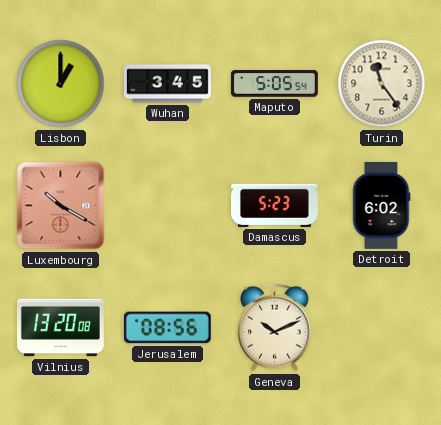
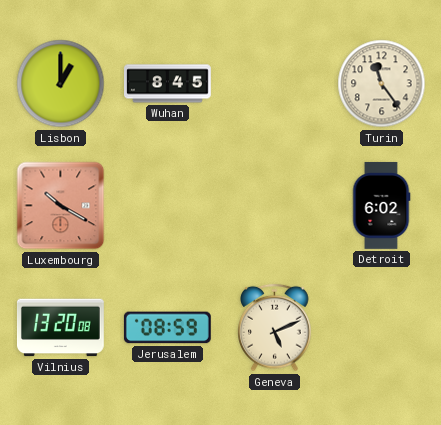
Wuhan: 3:45 -> 8:45 (168, 84)
Maputo: 5:05 -> none (275, 84)
Damascus: 5:23 -> none (275, 205)
Jerusalem: 08:56 -> 08:59 (167, 328)
Geneva: 10:11 -> 5:11 (275, 328)
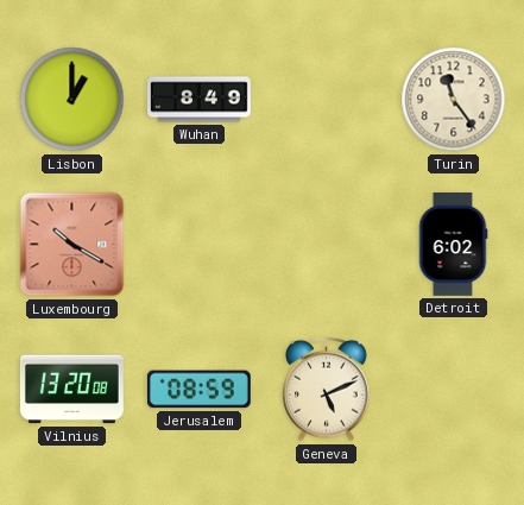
Wuhan: 8:45 -> 8:49 (200, 100)
